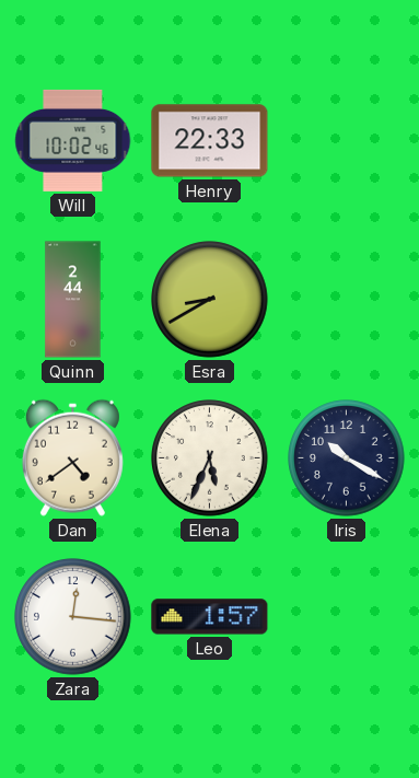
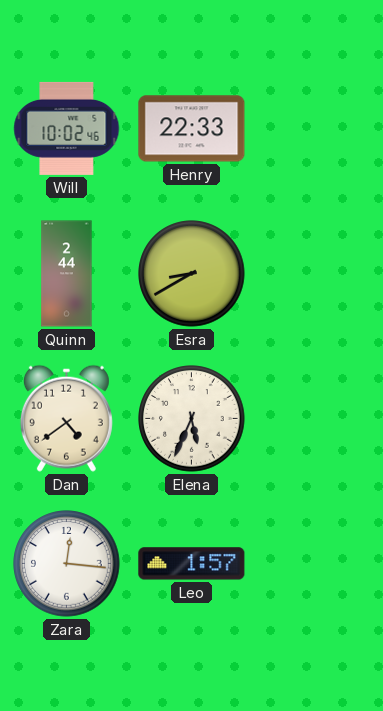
Iris: 10:20 -> none (347, 458)
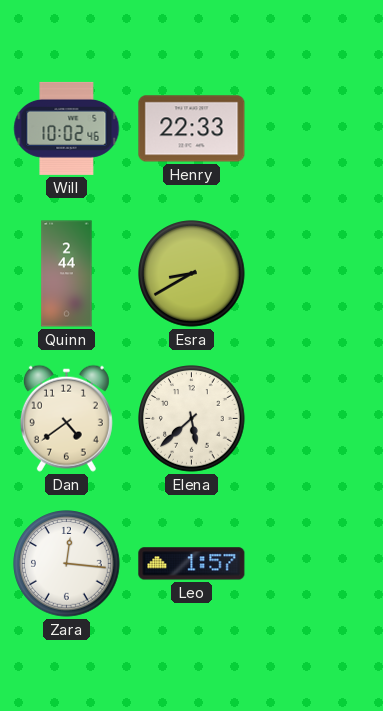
Elena: 5:34 -> 5:38 (192, 419)
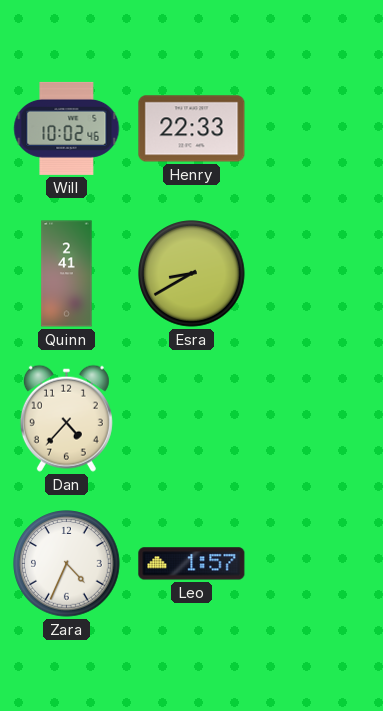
Quinn: 2:44 -> 2:41 (67, 274)
Dan: 4:39 -> 4:37 (66, 418)
Elena: 5:38 -> none (192, 419)
Zara: 12:16 -> 4:34 (67, 564)
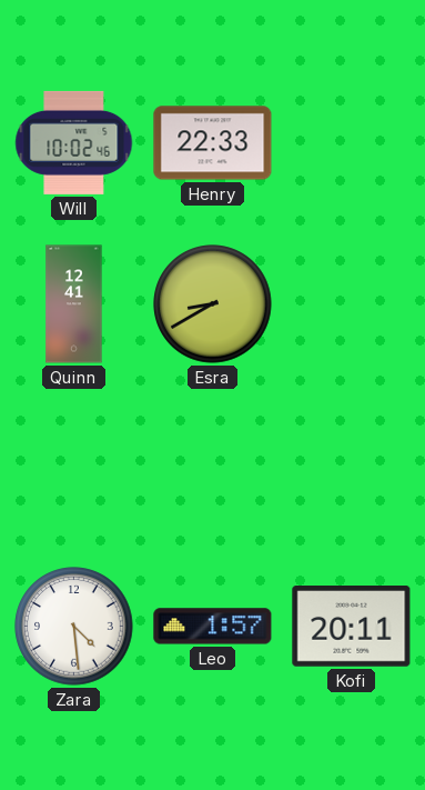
Quinn: 2:41 -> 12:41 (74, 304)
Dan: 4:37 -> none (66, 418)
Zara: 4:34 -> 4:29 (74, 627)
Kofi: none -> 20:11 (352, 627)
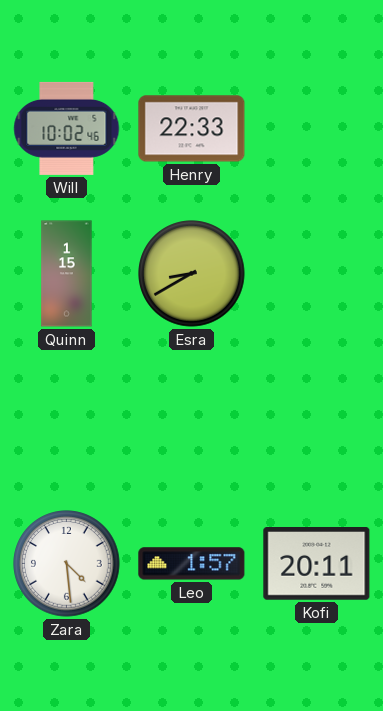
Quinn: 12:41 -> 1:15 (67, 274)
